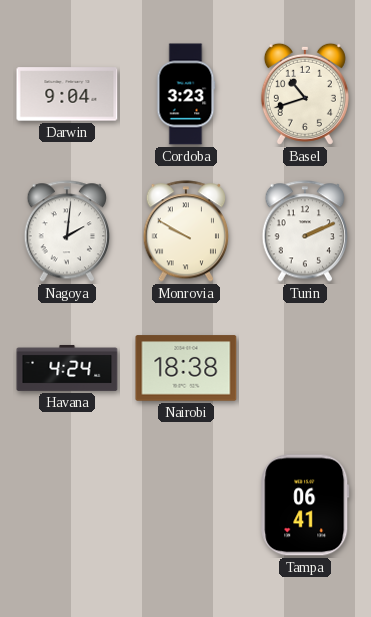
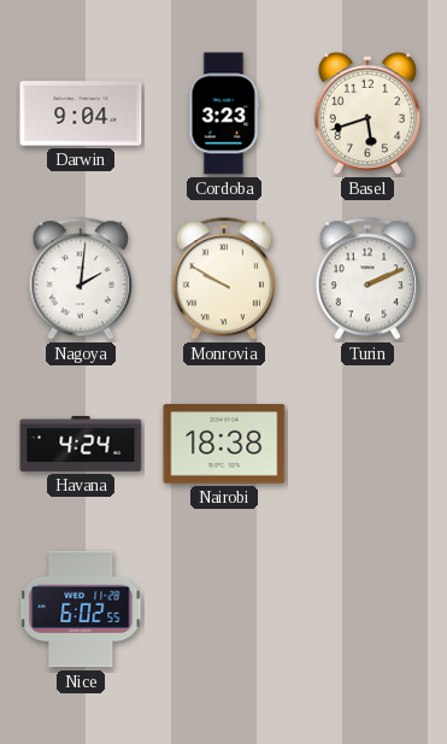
Basel: 10:42 -> 5:42 (367, 113)
Nice: none -> 6:02 (81, 609)
Tampa: 06:41 -> none (305, 505)
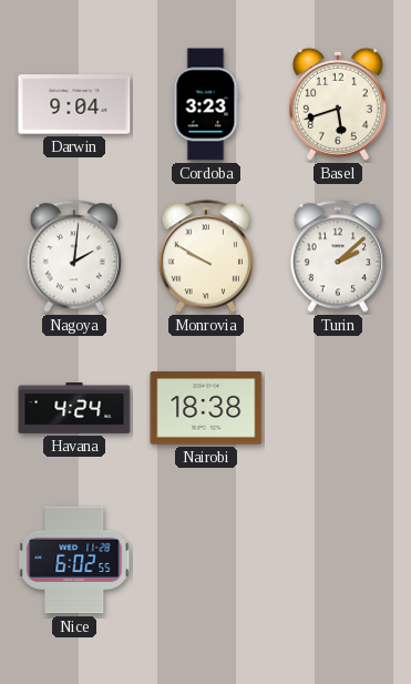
Turin: 2:11 -> 2:08 (337, 256)
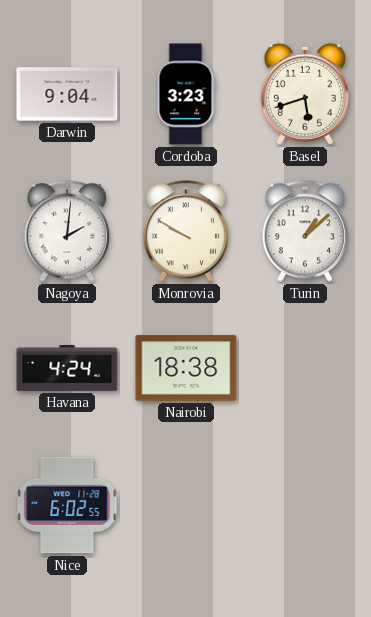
Turin: 2:08 -> 1:08 (304, 231)
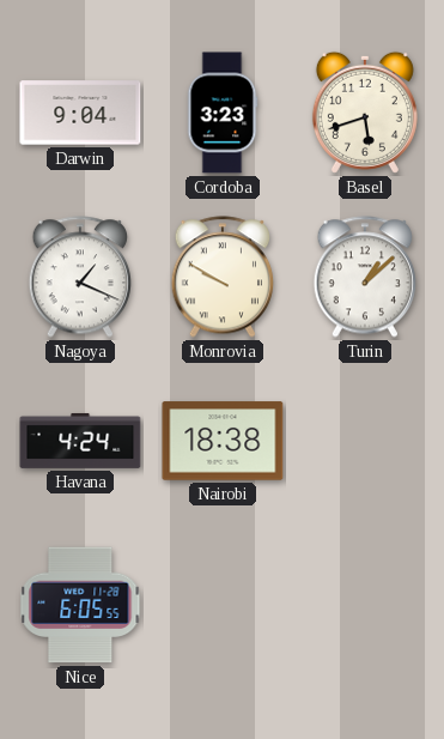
Nagoya: 2:01 -> 1:19 (79, 277)
Nice: 6:02 -> 6:05 (80, 605)
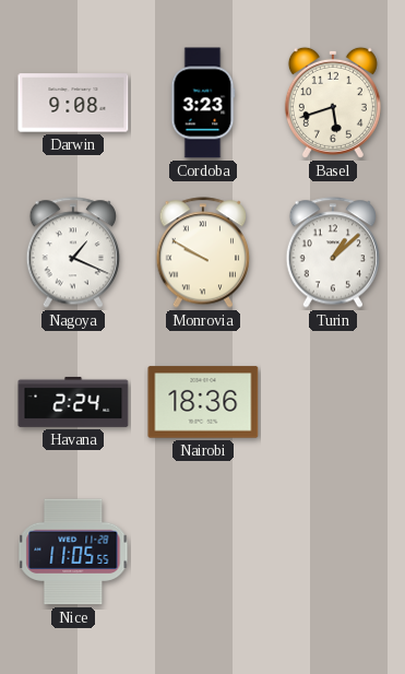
Darwin: 9:04 -> 9:08 (73, 103)
Havana: 4:24 -> 2:24 (73, 402)
Nairobi: 18:38 -> 18:36 (203, 402)
Nice: 6:05 -> 11:05 (73, 552)
